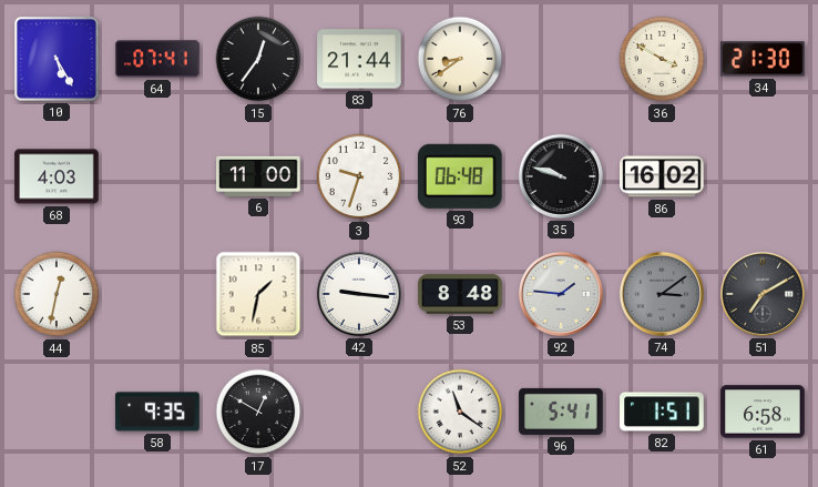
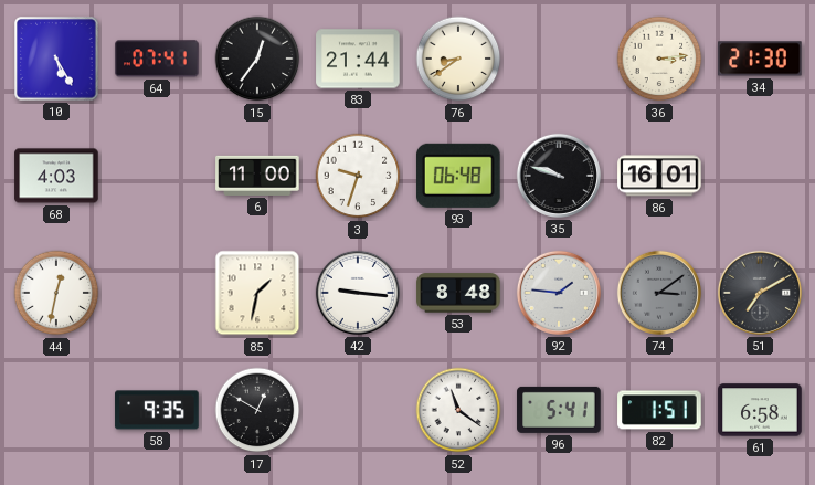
36: 3:50 -> 3:14 (659, 59)
86: 16:02 -> 16:01 (659, 176)
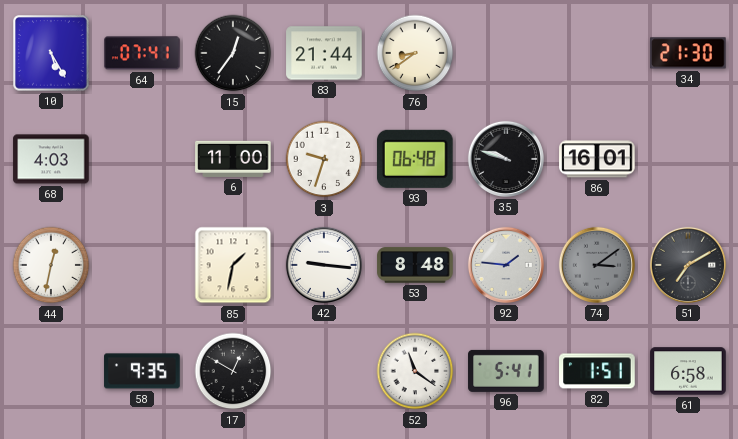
36: 3:14 -> none (659, 59)
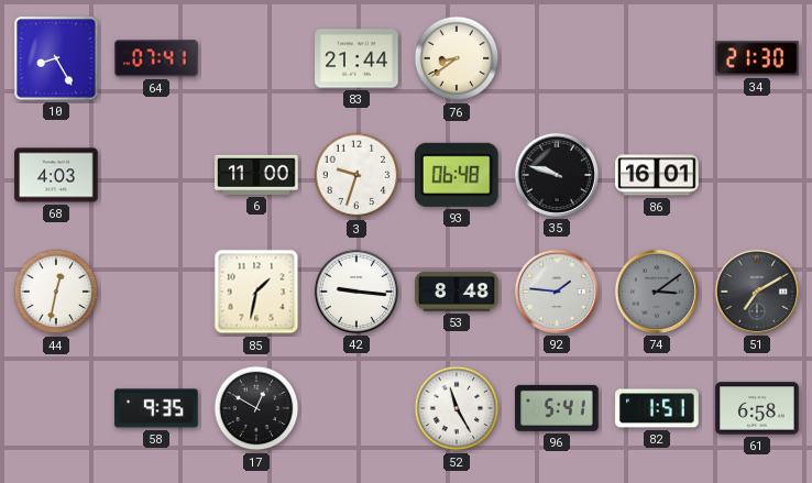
10: 5:25 -> 8:25 (56, 58)
15: 12:36 -> none (233, 53)
52: 11:21 -> 11:25 (457, 408)
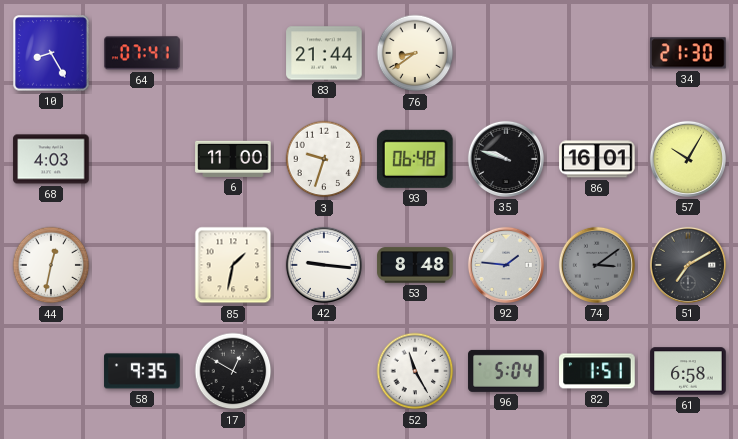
57: none -> 10:05 (688, 159)
96: 5:41 -> 5:04 (506, 371)
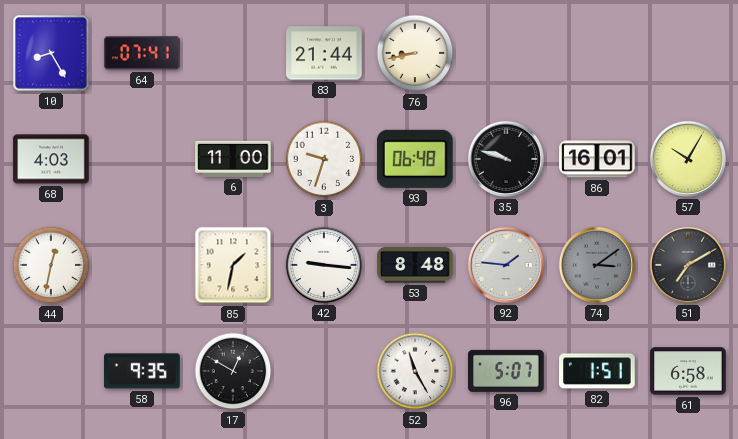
76: 8:39 -> 8:43 (415, 53)
34: 21:30 -> none (688, 53)
96: 5:04 -> 5:07 (506, 371)
